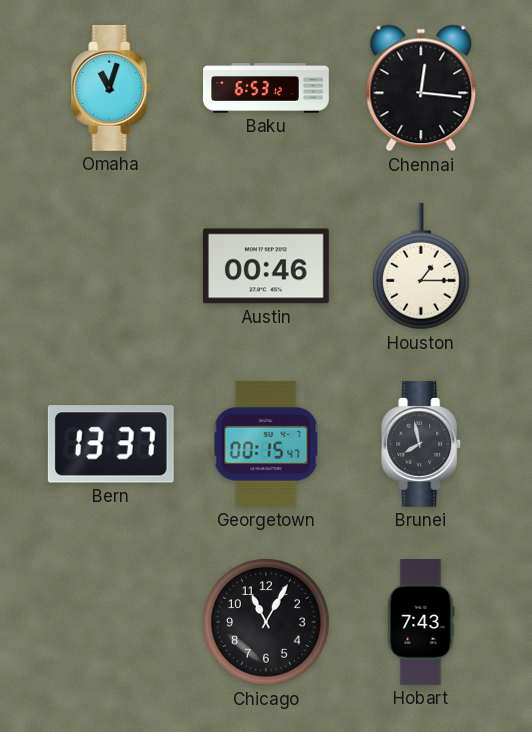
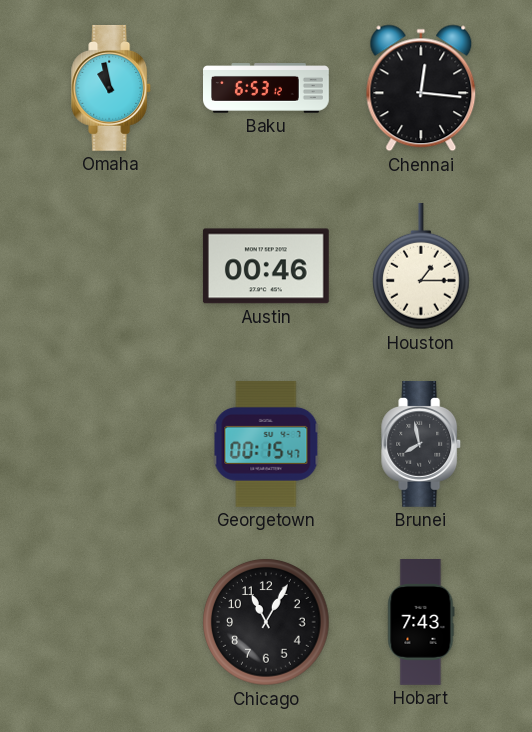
Omaha: 11:03 -> 10:58 (112, 88)
Bern: 13:37 -> none (111, 444)
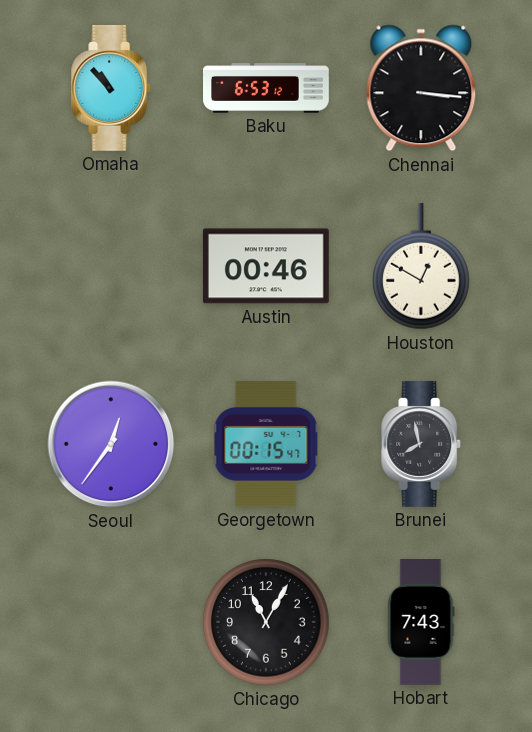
Omaha: 10:58 -> 10:53 (112, 88)
Chennai: 12:16 -> 3:16 (421, 88)
Houston: 1:15 -> 12:50 (422, 266)
Seoul: none -> 12:36 (111, 444)
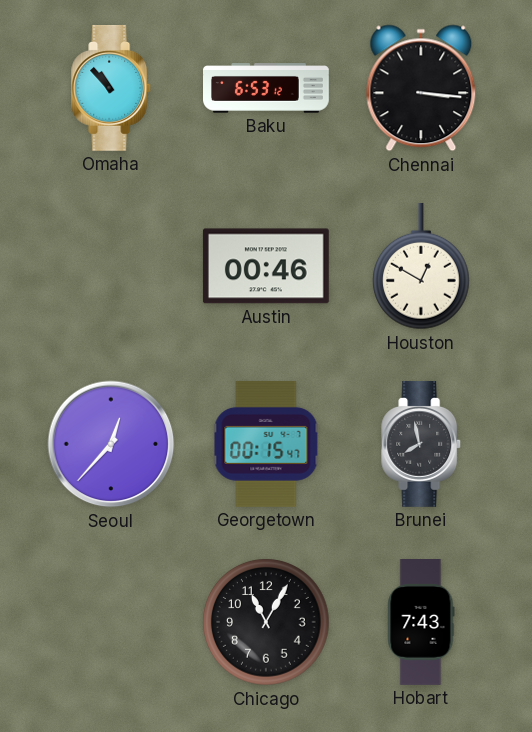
Seoul: 12:36 -> 12:37 (111, 444)
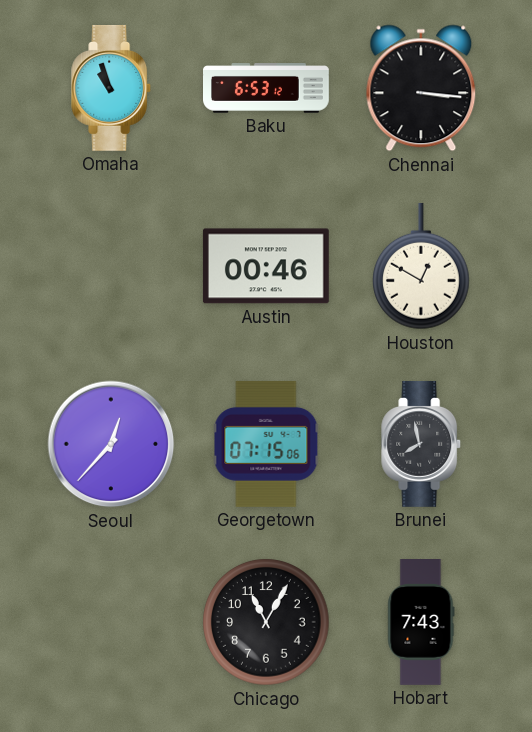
Omaha: 10:53 -> 10:57 (112, 88)
Georgetown: 00:15 -> 07:15 (266, 444)
